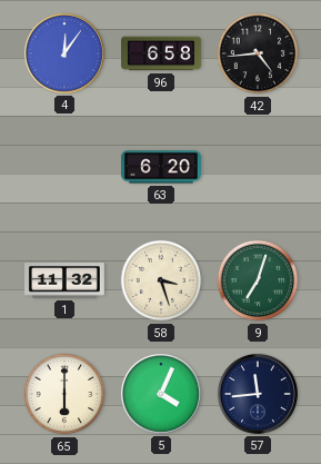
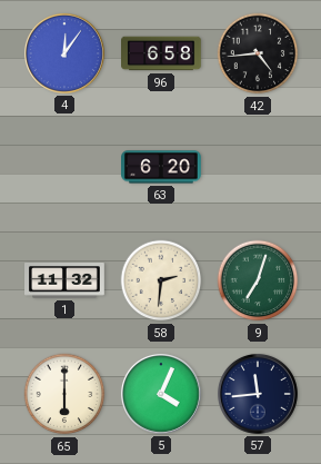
58: 3:27 -> 2:31 (161, 280)
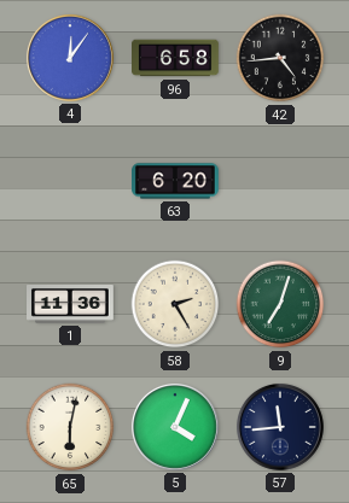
1: 11:32 -> 11:36 (71, 305)
58: 2:31 -> 2:25 (175, 304)
65: 6:00 -> 6:02 (70, 427)
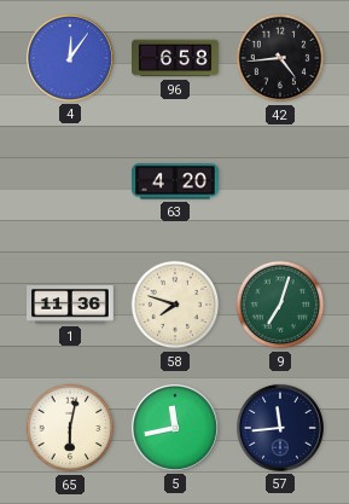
63: 6:20 -> 4:20 (176, 181)
58: 2:25 -> 7:48 (175, 305)
5: 4:04 -> 11:43 (175, 428)
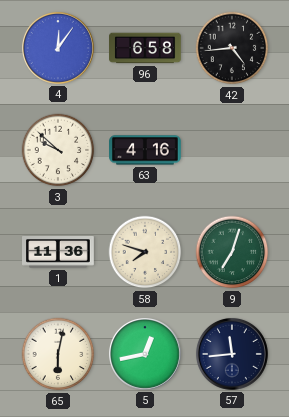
3: none -> 9:52 (58, 150)
63: 4:20 -> 4:16 (146, 150)
5: 11:43 -> 12:43 (145, 354)
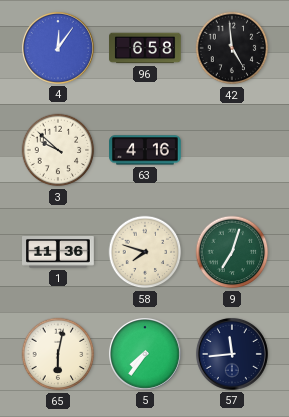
42: 4:44 -> 4:59 (232, 48)
5: 12:43 -> 7:36 (145, 354)
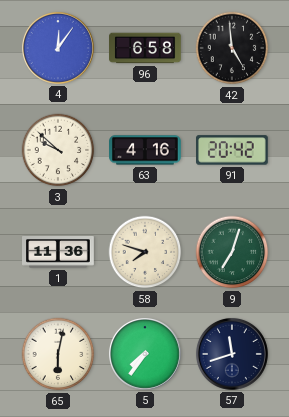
91: none -> 20:42 (233, 150)
57: 11:44 -> 11:42 (232, 354)
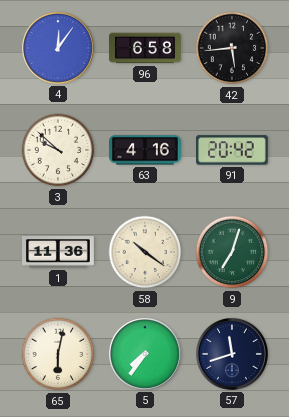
42: 4:59 -> 5:44 (232, 48)
58: 7:48 -> 10:21 (145, 252)
